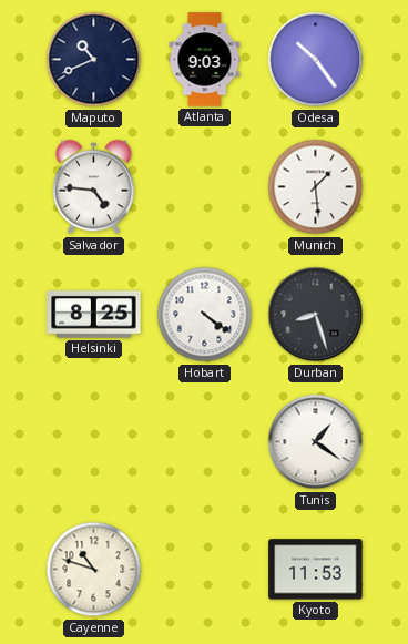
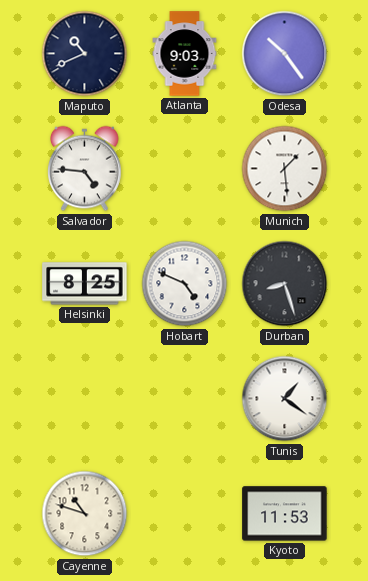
Hobart: 4:21 -> 4:49 (185, 284)
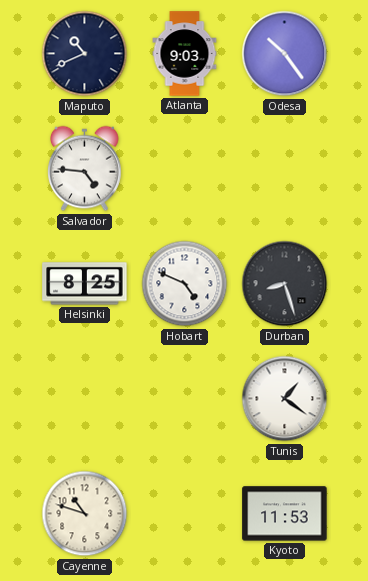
Munich: 1:29 -> none (285, 169)
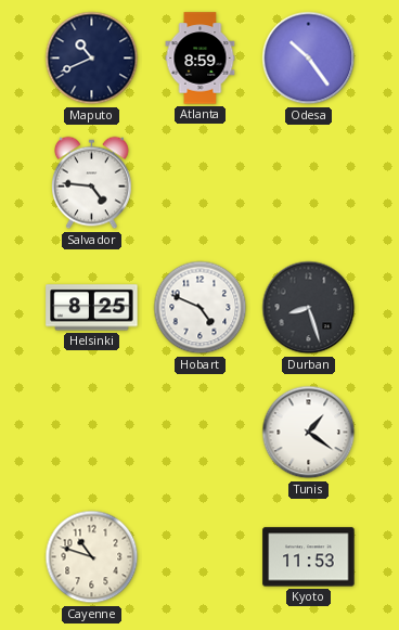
Atlanta: 9:03 -> 8:59 (201, 59)
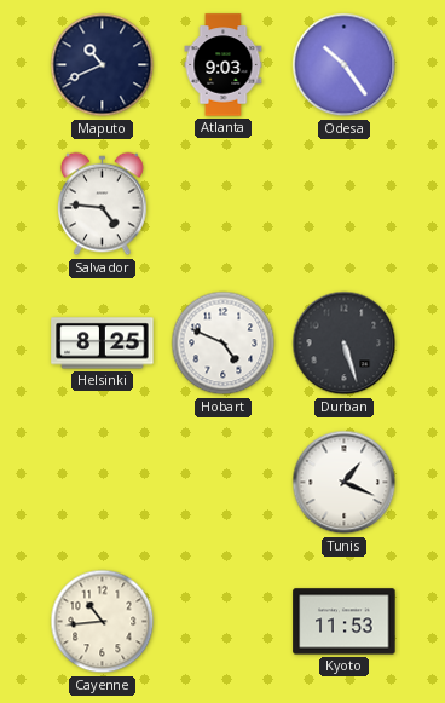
Atlanta: 8:59 -> 9:03 (224, 65)
Durban: 8:27 -> 5:27 (345, 344)
Tunis: 1:21 -> 1:19 (345, 483)
Cayenne: 10:48 -> 10:44 (103, 622)
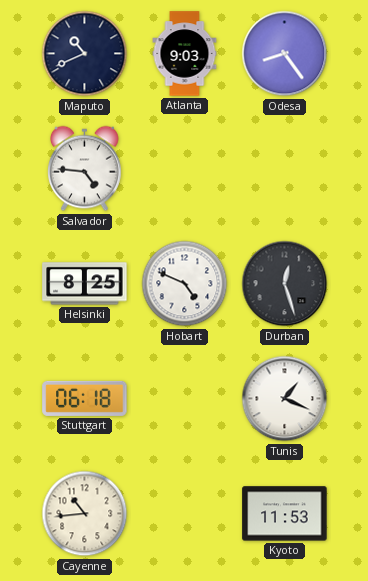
Odesa: 10:24 -> 8:24 (285, 54)
Durban: 5:27 -> 12:27 (285, 284)
Stuttgart: none -> 06:18 (85, 398)
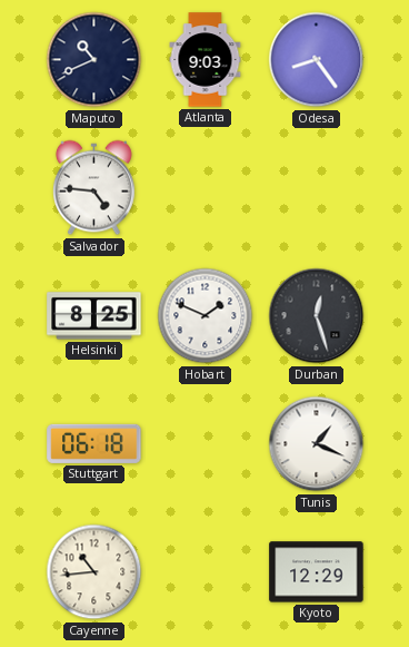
Hobart: 4:49 -> 1:49 (206, 316)
Kyoto: 11:53 -> 12:29 (317, 572)
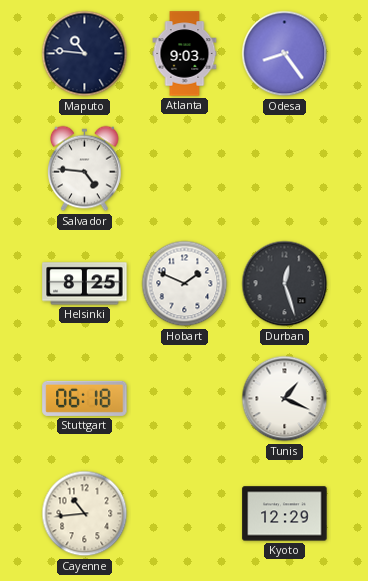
Maputo: 10:41 -> 10:46 (85, 54)
